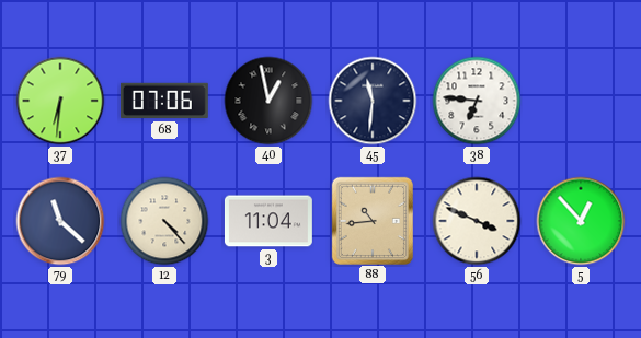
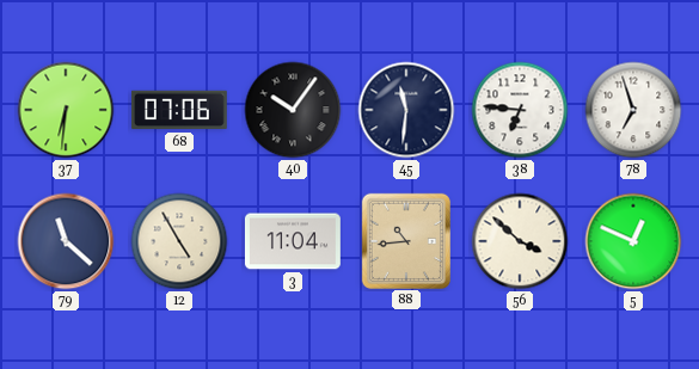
40: 12:58 -> 10:06 (293, 110)
78: none -> 6:57 (633, 110)
12: 4:23 -> 4:55 (179, 241)
56: 3:49 -> 3:52 (520, 241)
5: 12:53 -> 12:49 (633, 241)
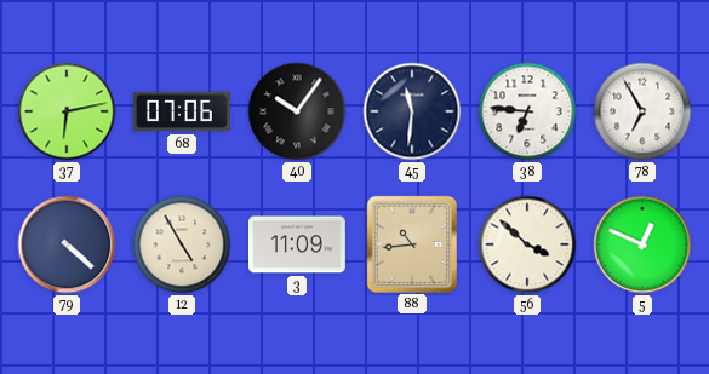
37: 6:31 -> 6:13 (67, 111)
78: 6:57 -> 6:55 (642, 111)
79: 11:22 -> 4:22 (67, 244)
3: 11:04 -> 11:09 (297, 244)
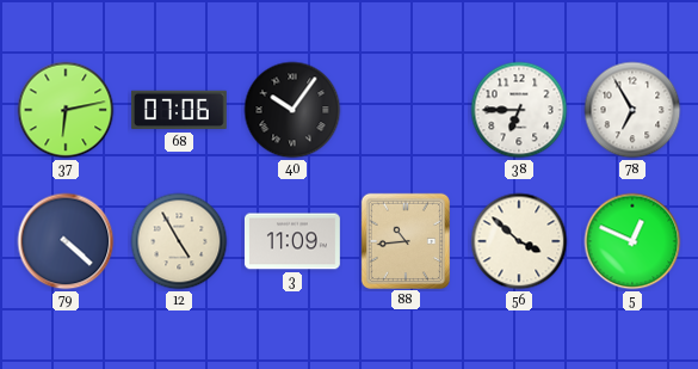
45: 11:31 -> none (412, 111)
38: 6:46 -> 6:45 (519, 110)
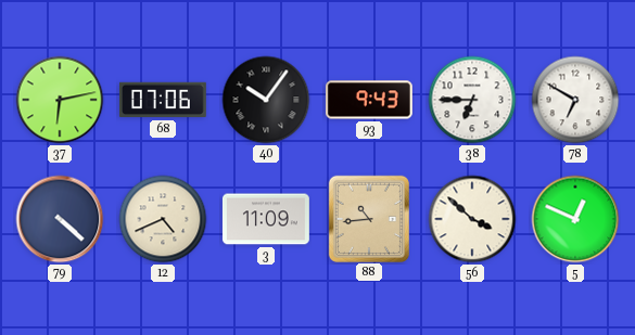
93: none -> 9:43 (369, 100)
78: 6:55 -> 6:50 (575, 100)
12: 4:55 -> 4:41 (163, 219)
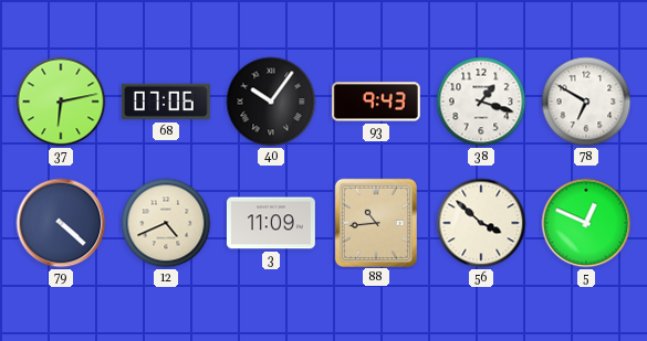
38: 6:45 -> 1:18 (481, 102)
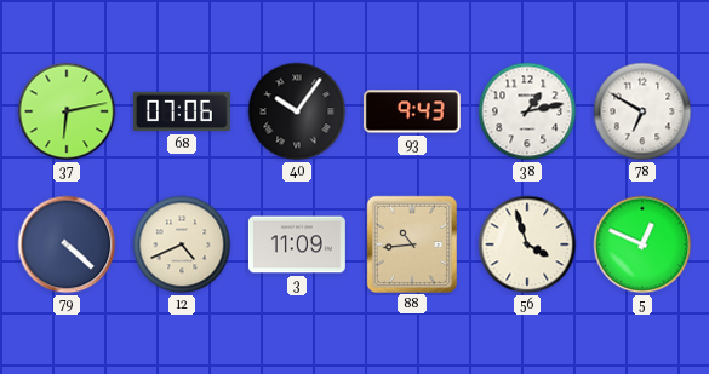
38: 1:18 -> 1:13 (527, 111)
56: 3:52 -> 3:57 (527, 244)
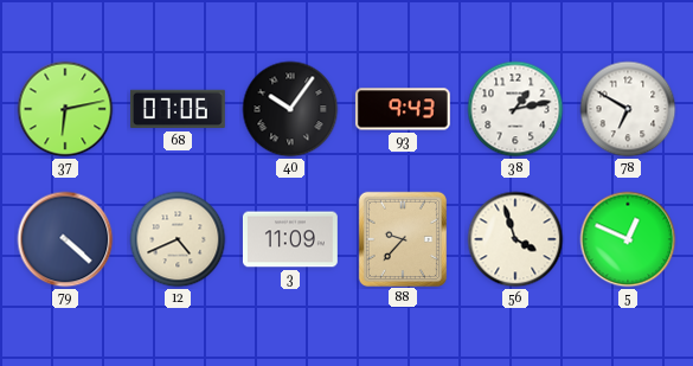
88: 10:44 -> 9:37 (403, 238)
